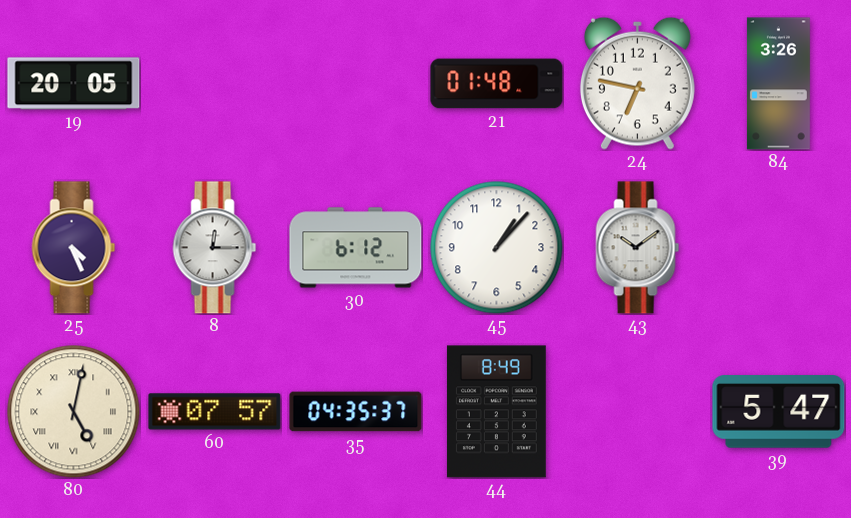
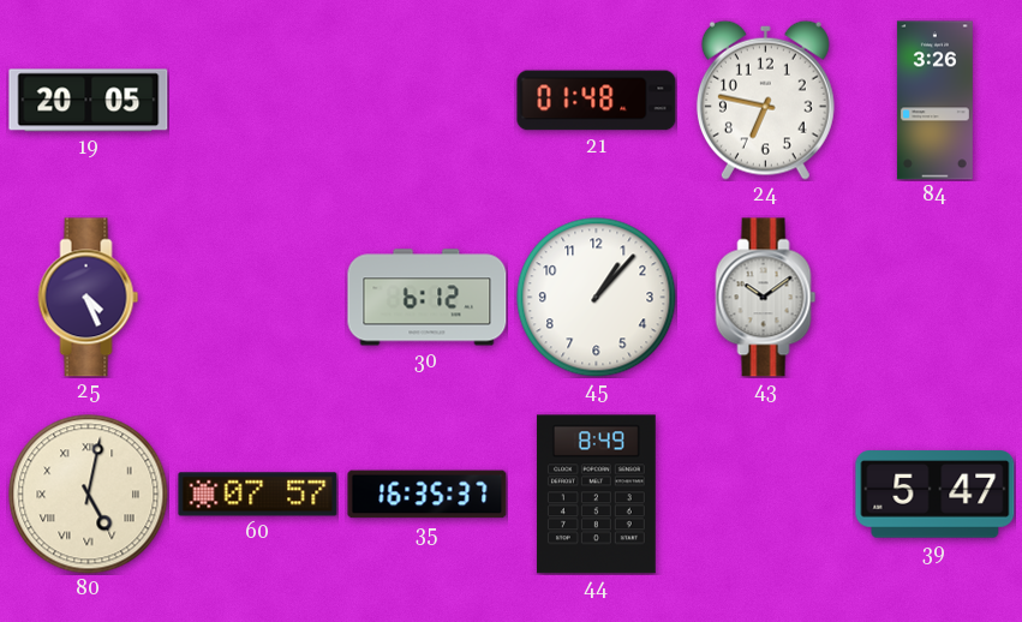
8: 12:15 -> none (215, 248)
35: 04:35 -> 16:35 (428, 495)
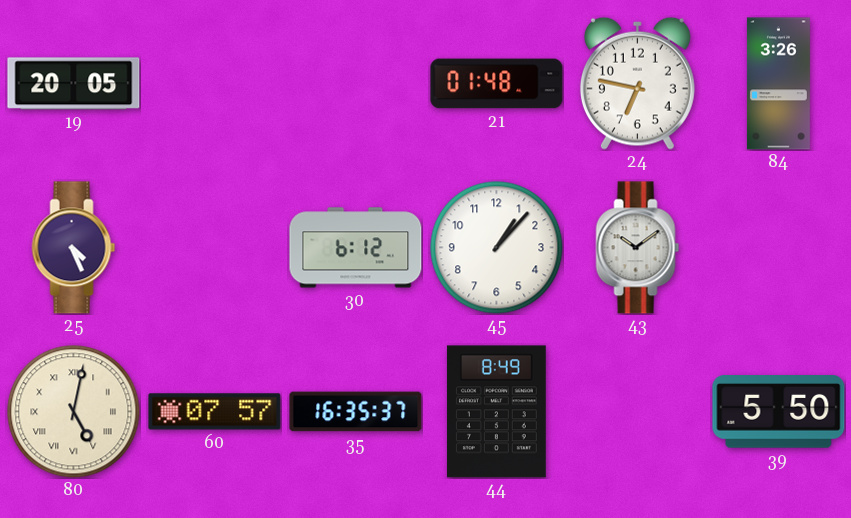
39: 5:47 -> 5:50 (779, 412)
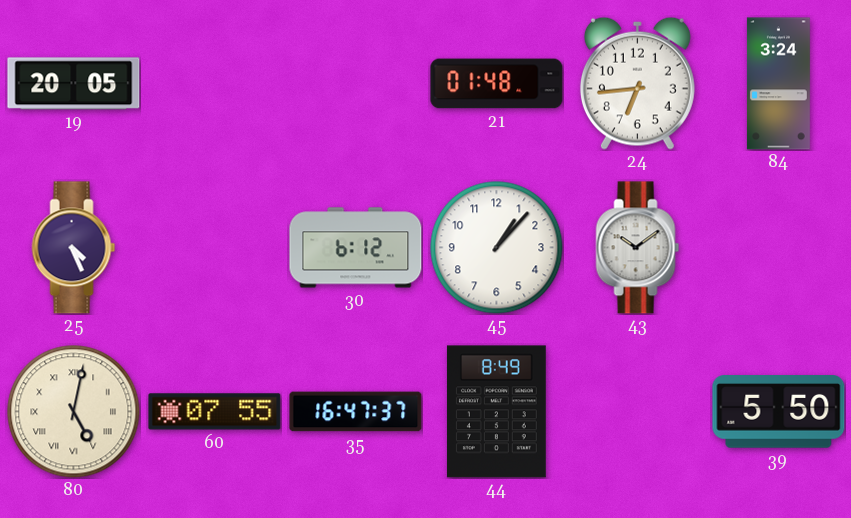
24: 6:47 -> 6:44 (637, 83)
84: 3:26 -> 3:24 (778, 84)
60: 07:57 -> 07:55 (215, 412)
35: 16:35 -> 16:47 (356, 412)
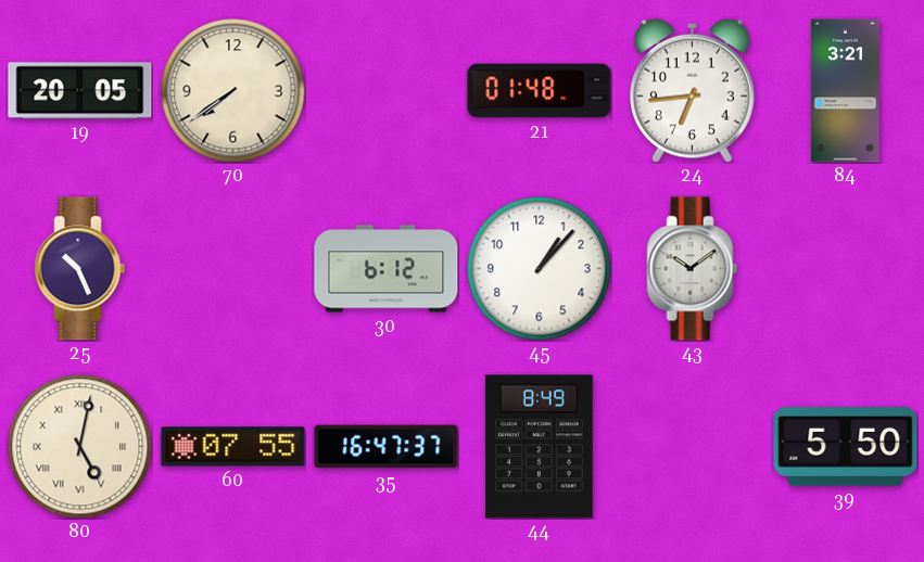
70: none -> 7:39 (233, 91)
84: 3:24 -> 3:21 (845, 91)
25: 4:26 -> 10:26 (80, 269)
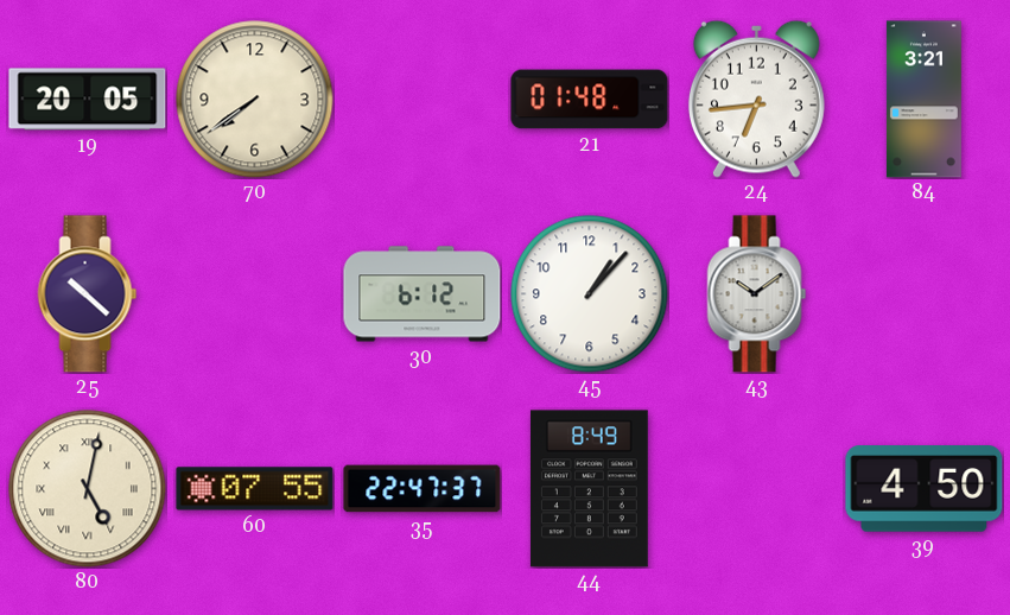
25: 10:26 -> 10:22 (88, 294)
35: 16:47 -> 22:47 (423, 489)
39: 5:50 -> 4:50 (925, 489)
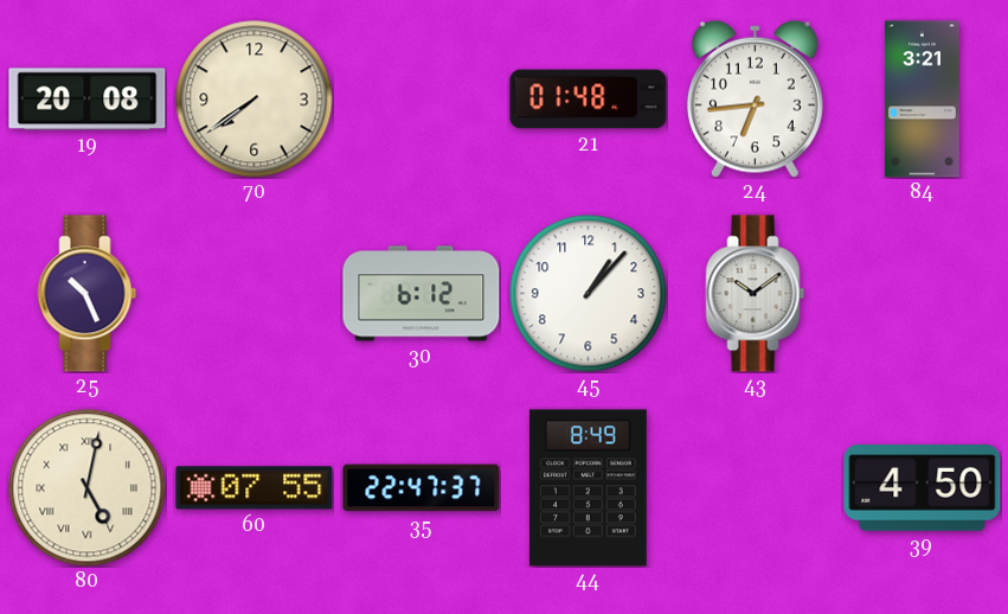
19: 20:05 -> 20:08 (88, 100)
25: 10:22 -> 10:26 (88, 294)
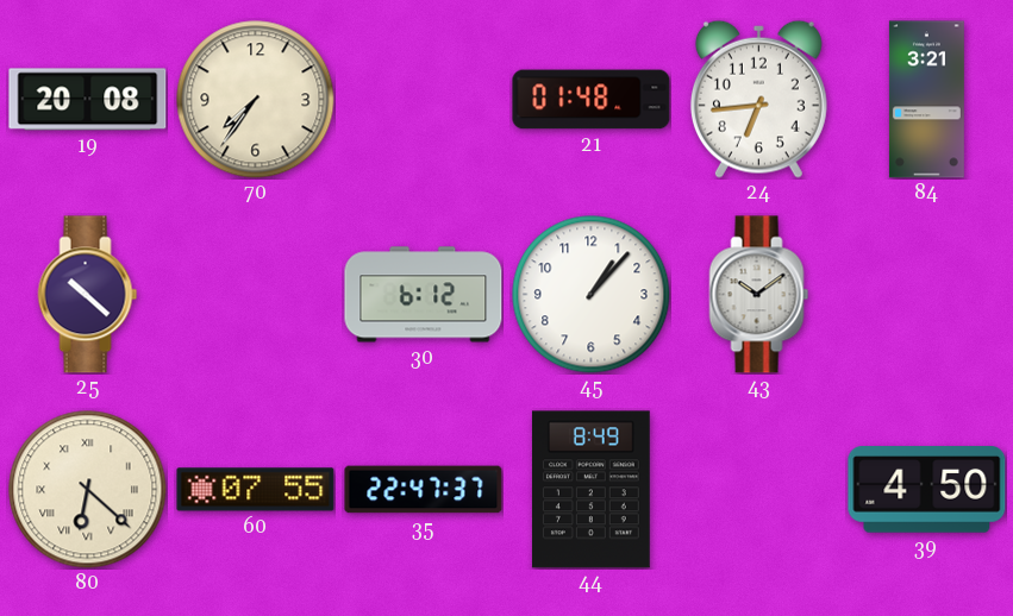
70: 7:39 -> 7:36 (256, 100)
25: 10:26 -> 10:22 (88, 295)
80: 5:02 -> 6:22 (88, 490)
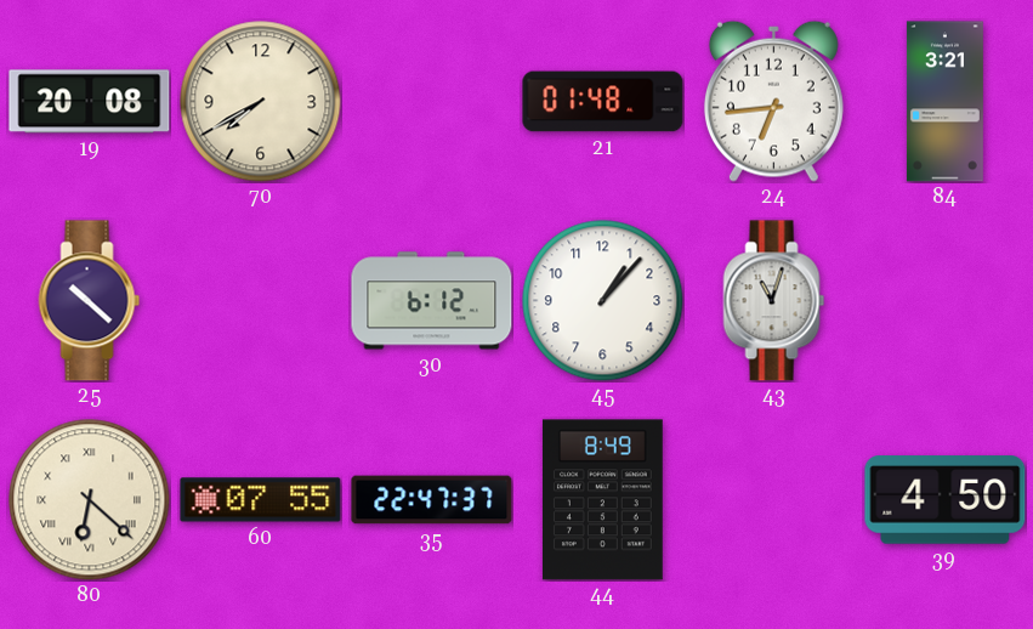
70: 7:36 -> 7:40 (261, 102)
43: 10:09 -> 11:03 (774, 301)
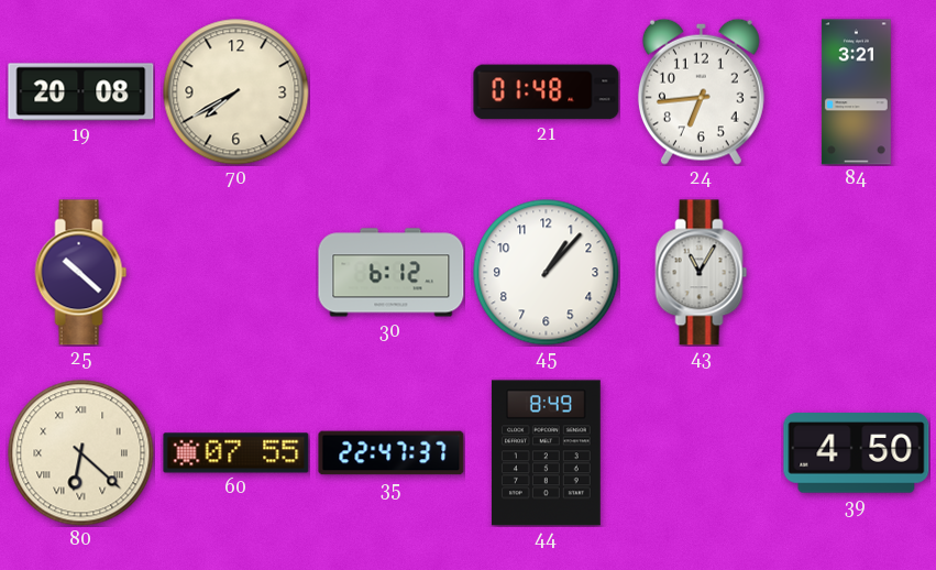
43: 11:03 -> 11:05 (702, 273)
